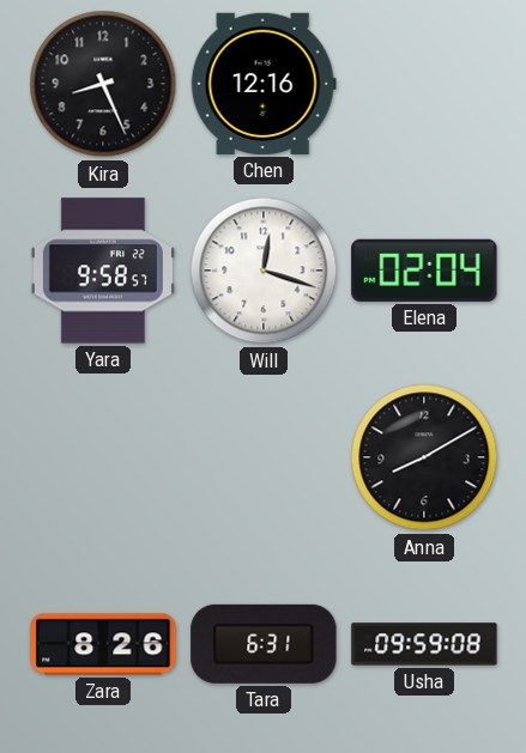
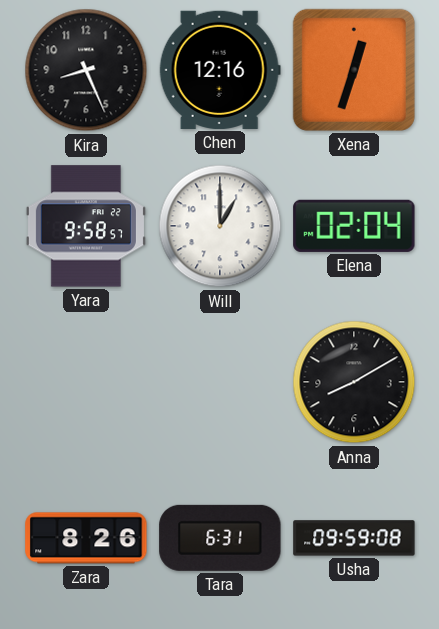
Xena: none -> 12:33 (354, 70)
Will: 12:18 -> 1:00 (220, 226)
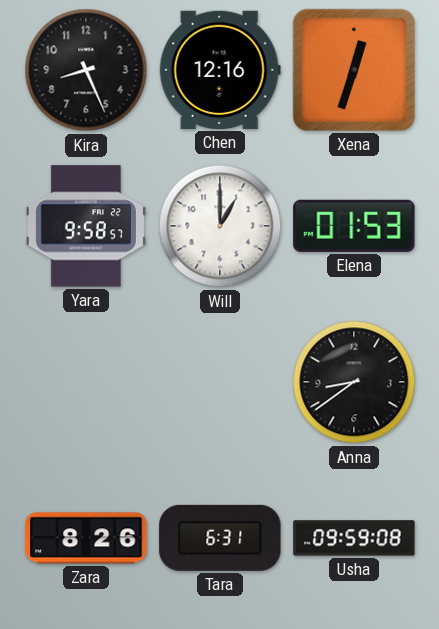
Elena: 02:04 -> 01:53 (354, 226)
Anna: 8:10 -> 8:39 (354, 382)
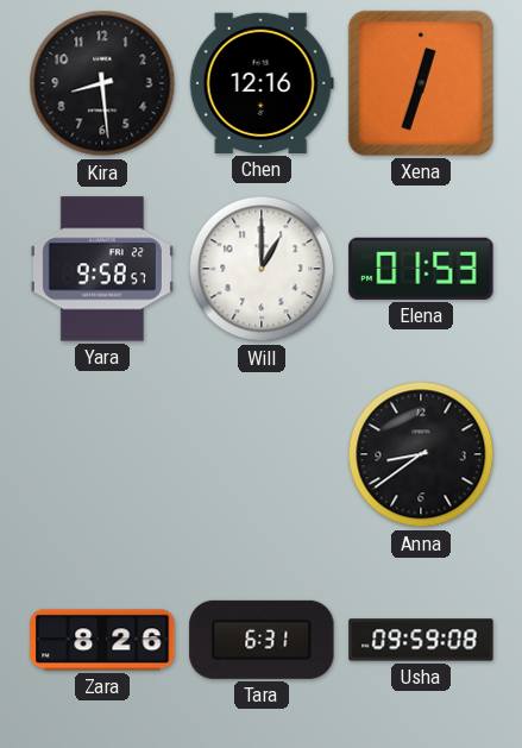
Kira: 8:26 -> 8:29 (102, 83)
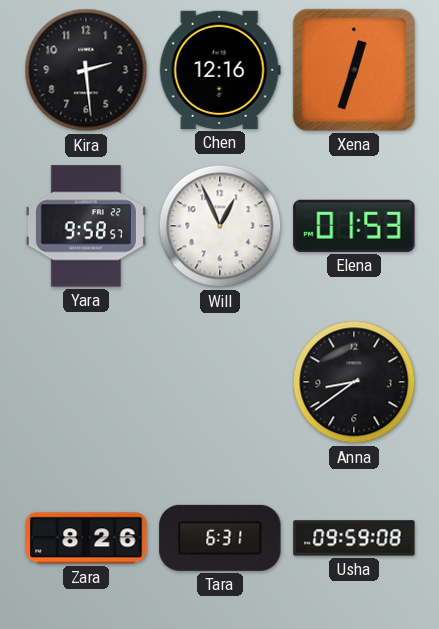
Kira: 8:29 -> 2:29 (86, 70)
Will: 1:00 -> 12:56 (220, 226)
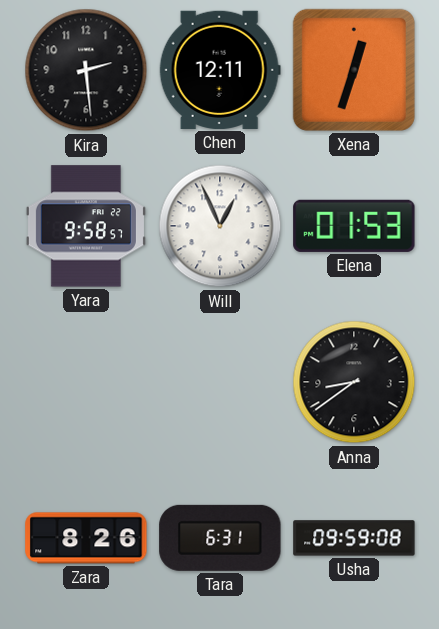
Chen: 12:16 -> 12:11 (220, 70)
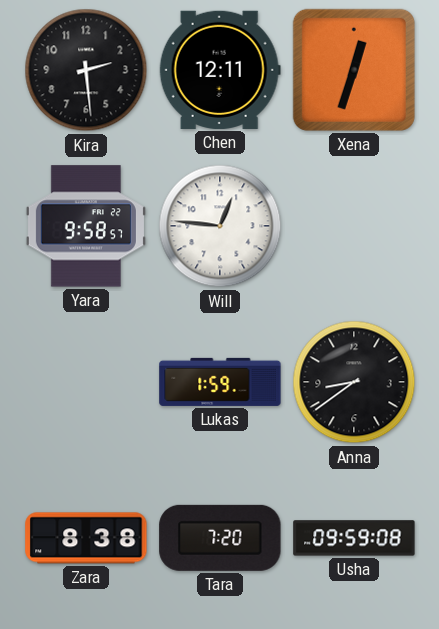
Will: 12:56 -> 12:46 (220, 226)
Elena: 01:53 -> none (354, 226)
Lukas: none -> 1:59 (220, 382)
Zara: 8:26 -> 8:38 (86, 538)
Tara: 6:31 -> 7:20 (220, 538)
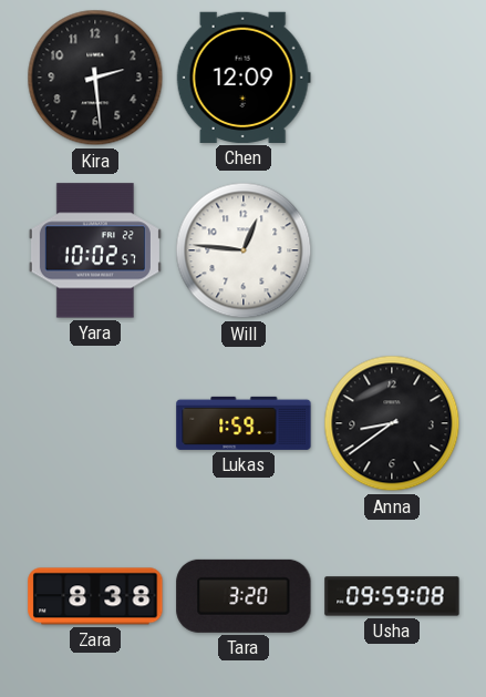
Chen: 12:11 -> 12:09 (244, 78)
Xena: 12:33 -> none (354, 70)
Yara: 9:58 -> 10:02 (95, 250)
Tara: 7:20 -> 3:20 (244, 596)
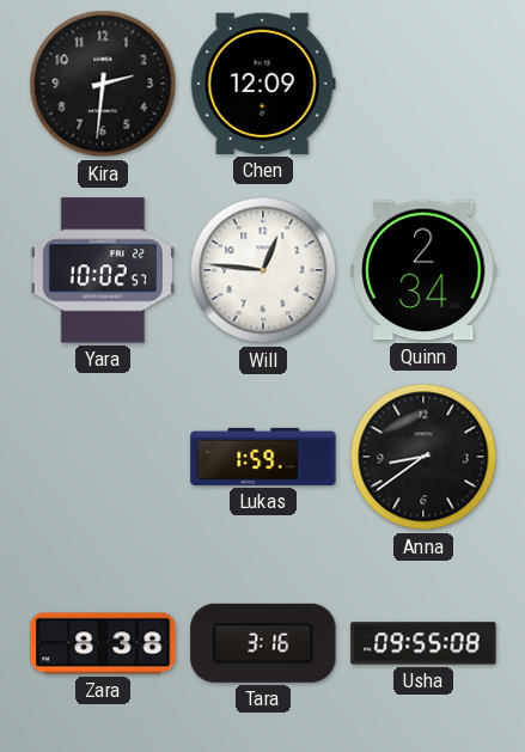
Kira: 2:29 -> 2:31 (103, 84)
Quinn: none -> 2:34 (423, 270)
Tara: 3:20 -> 3:16 (263, 643)
Usha: 09:59 -> 09:55 (423, 643)
